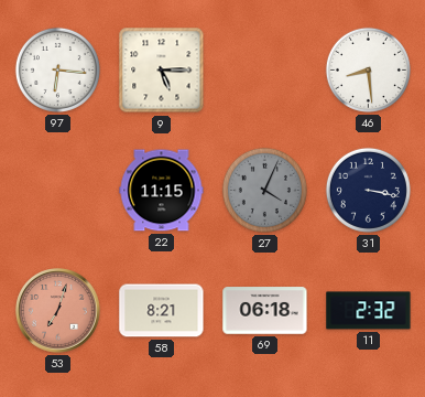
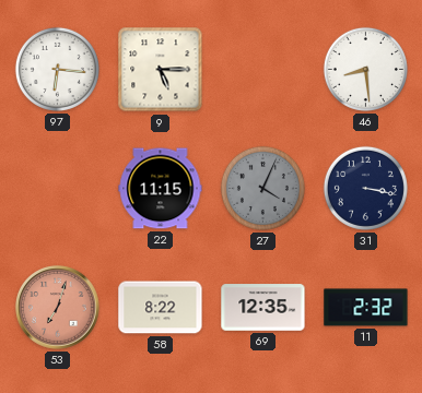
58: 8:21 -> 8:22 (161, 308)
69: 06:18 -> 12:35 (263, 308)
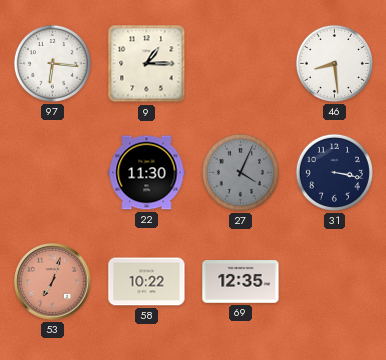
9: 5:15 -> 1:15 (147, 64)
22: 11:15 -> 11:30 (147, 173)
58: 8:22 -> 10:22 (147, 282)
11: 2:32 -> none (366, 308)
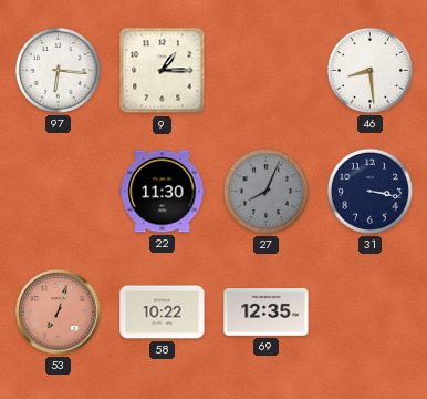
27: 4:04 -> 8:04 (265, 191)
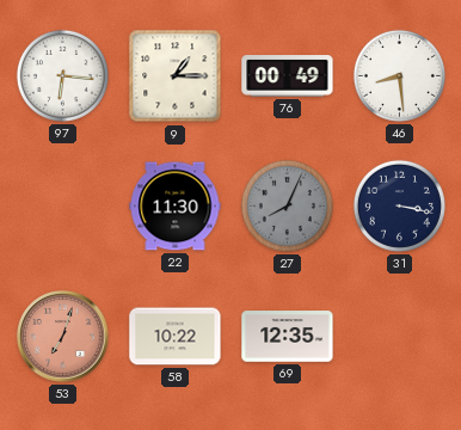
76: none -> 00:49 (288, 76)
